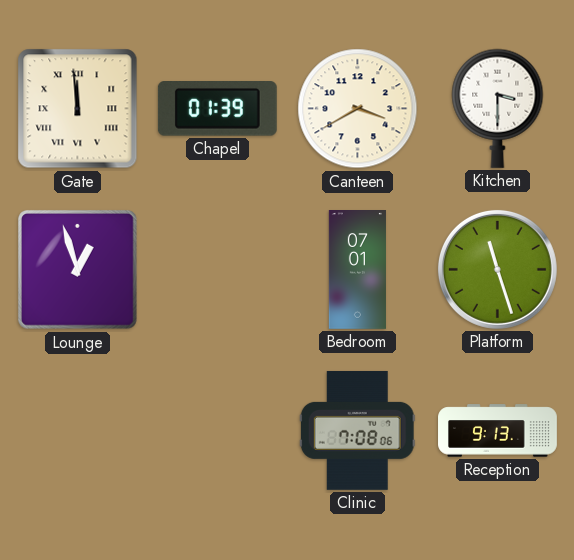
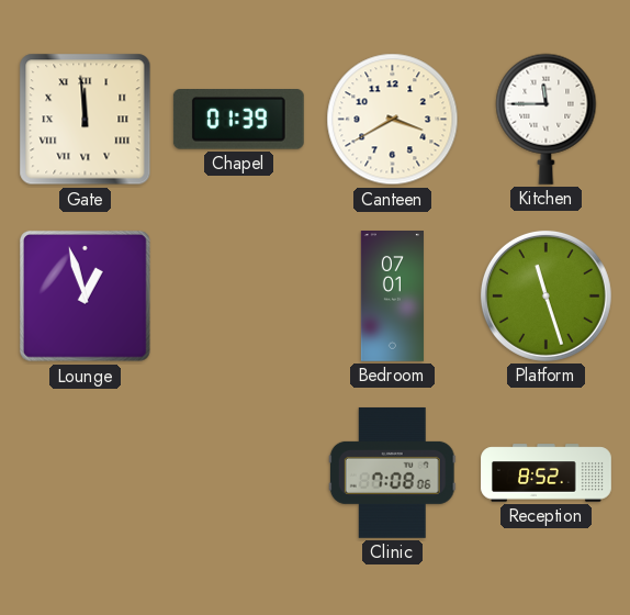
Kitchen: 3:30 -> 11:45 (547, 119)
Reception: 9:13 -> 8:52 (547, 473)
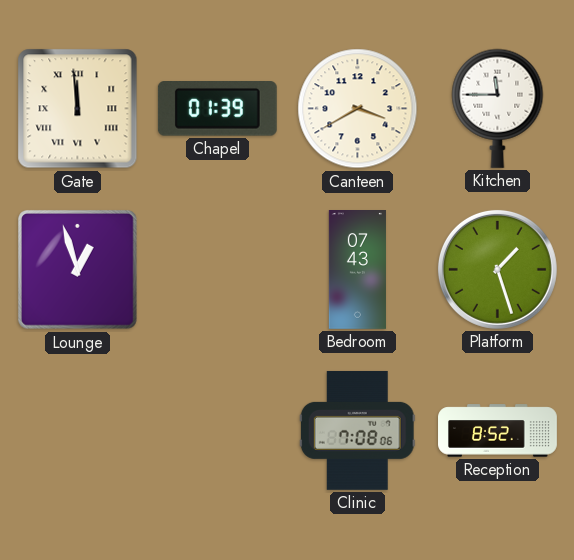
Bedroom: 07:01 -> 07:43 (357, 270)
Platform: 11:27 -> 1:27 (497, 269)
